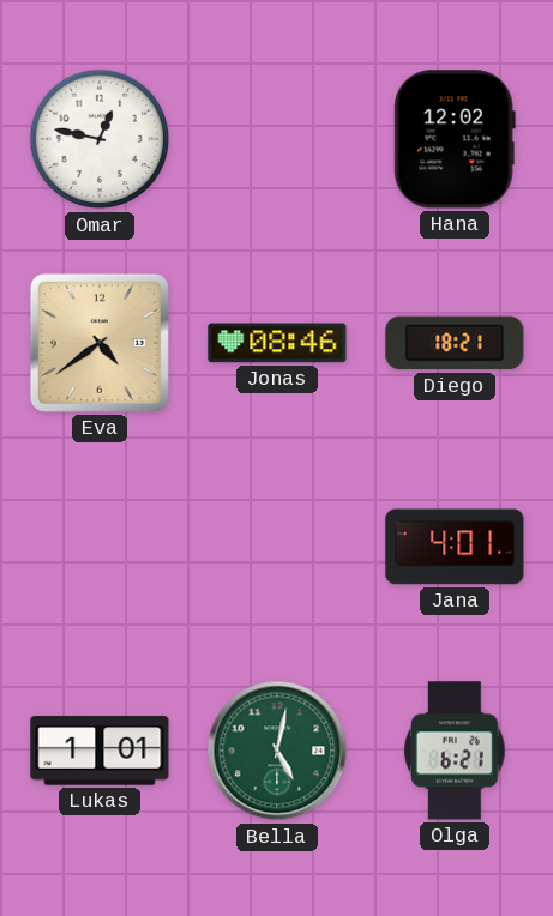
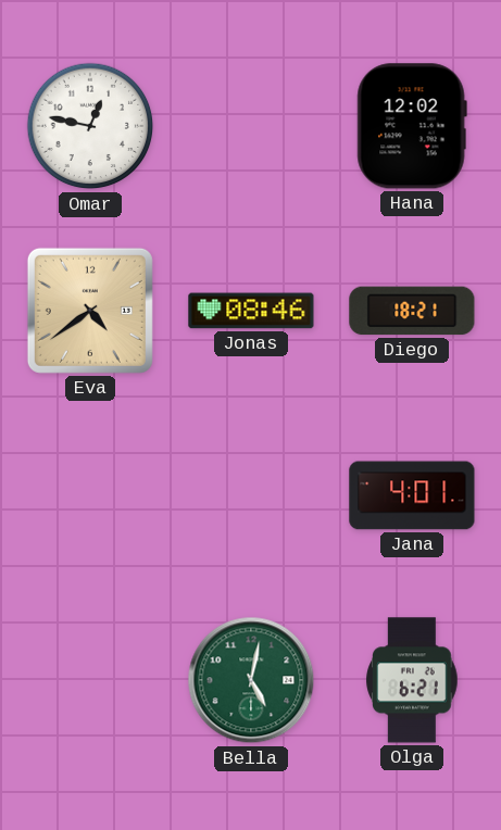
Lukas: 1:01 -> none (100, 751)
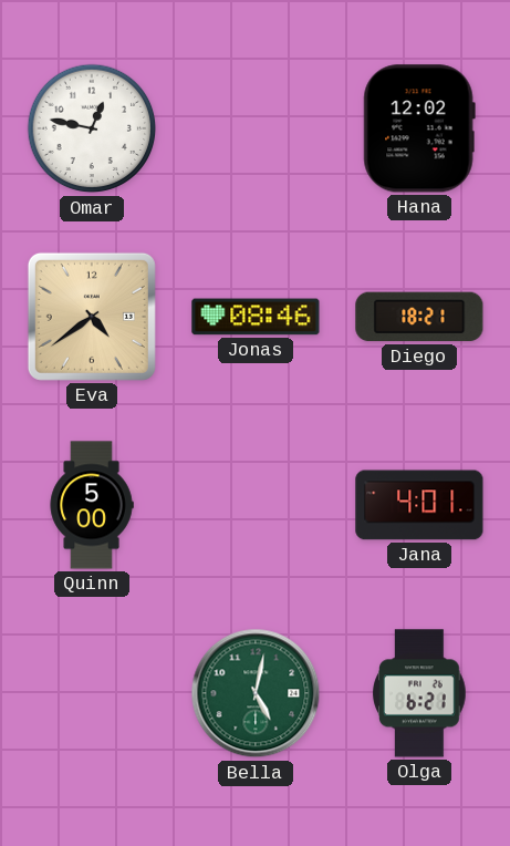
Quinn: none -> 5:00 (92, 505)
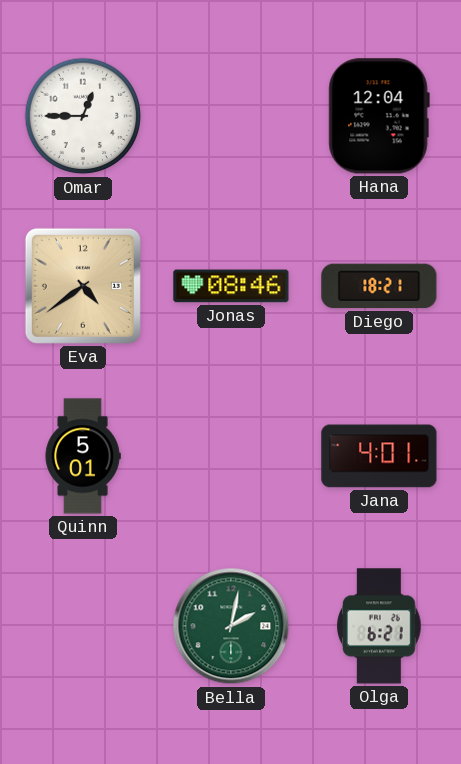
Omar: 12:47 -> 12:45 (83, 116)
Hana: 12:02 -> 12:04 (379, 116)
Quinn: 5:00 -> 5:01 (83, 456)
Bella: 5:02 -> 2:02 (231, 626)
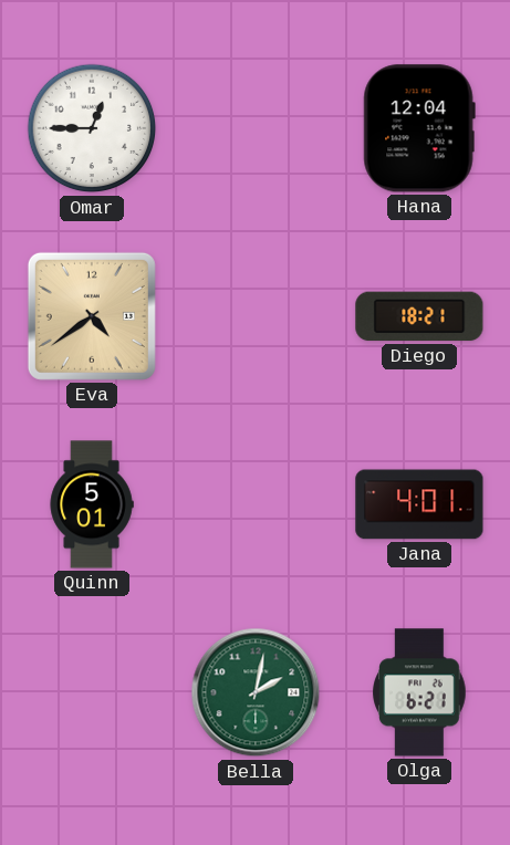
Jonas: 08:46 -> none (231, 286)
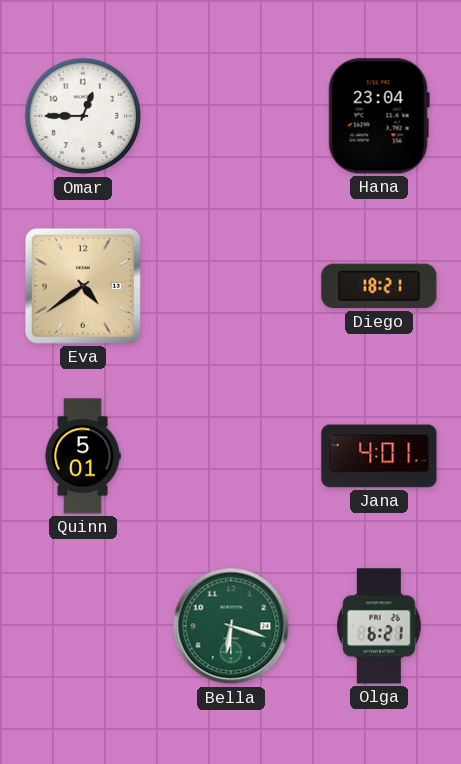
Hana: 12:04 -> 23:04 (379, 116)
Bella: 2:02 -> 6:18 (231, 626)
